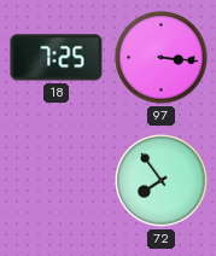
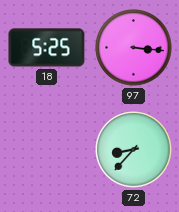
18: 7:25 -> 5:25 (47, 48)
72: 7:54 -> 8:37 (134, 150)
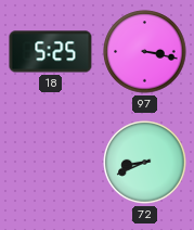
97: 3:16 -> 3:17 (145, 52)
72: 8:37 -> 8:41 (145, 163)
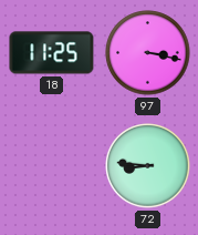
18: 5:25 -> 11:25 (52, 53)
72: 8:41 -> 8:46 (148, 166)
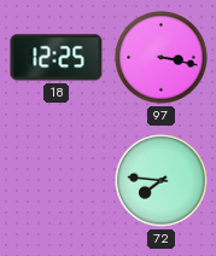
18: 11:25 -> 12:25 (57, 58)
72: 8:46 -> 7:46 (162, 181)
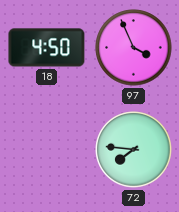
18: 12:25 -> 4:50 (47, 48)
97: 3:17 -> 3:56 (134, 48)
